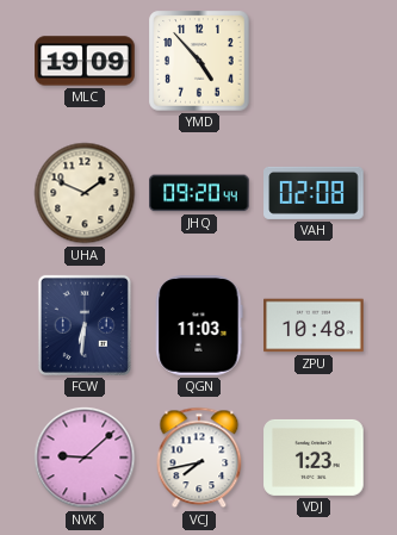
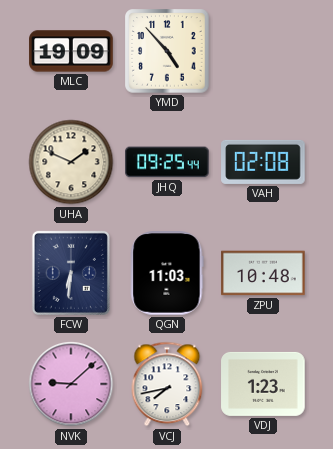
JHQ: 09:20 -> 09:25 (167, 162)
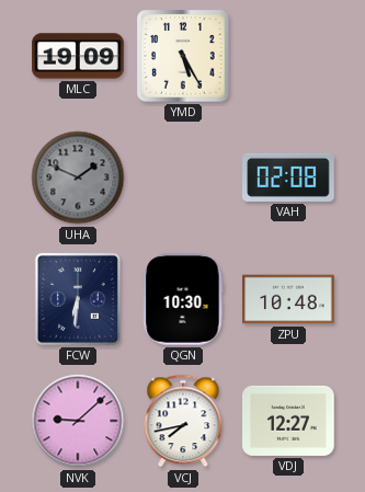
YMD: 4:53 -> 5:25 (183, 56)
UHA dial: cream -> grey (78, 178)
JHQ: 09:25 -> none (167, 162)
QGN: 11:03 -> 10:30 (183, 299)
VDJ: 1:23 -> 12:27 (288, 421)
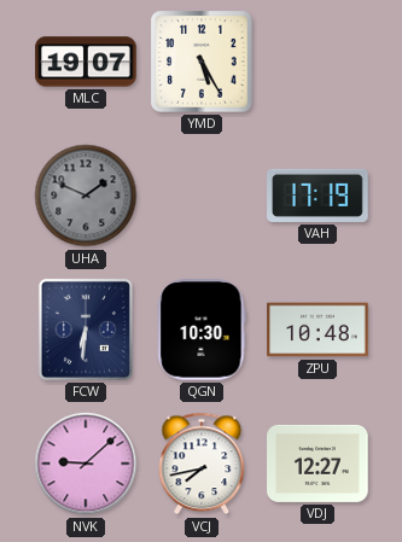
MLC: 19:09 -> 19:07 (86, 62)
VAH: 02:08 -> 17:19 (317, 196)
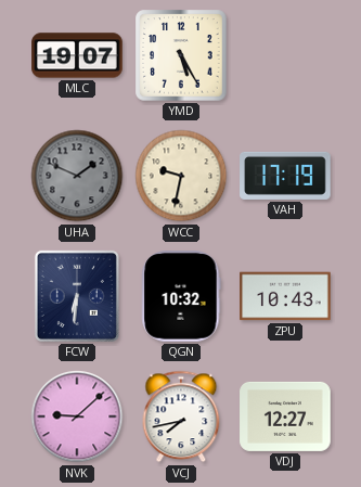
WCC: none -> 9:32 (181, 176)
QGN: 10:30 -> 10:32 (181, 296)
ZPU: 10:48 -> 10:43 (285, 296)
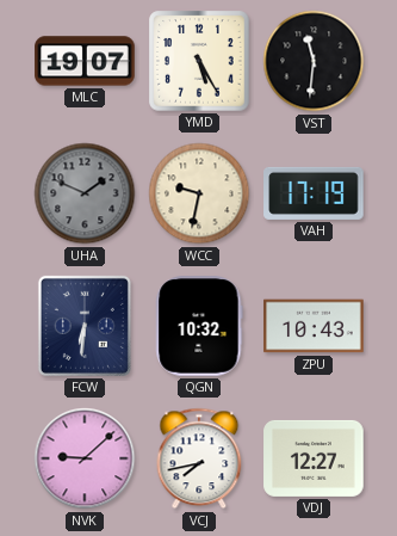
VST: none -> 11:31 (314, 61)
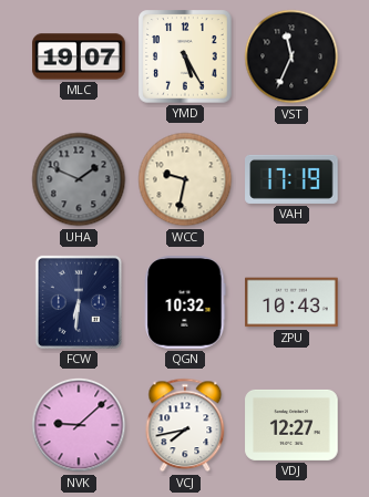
VST: 11:31 -> 11:34 (291, 56)
